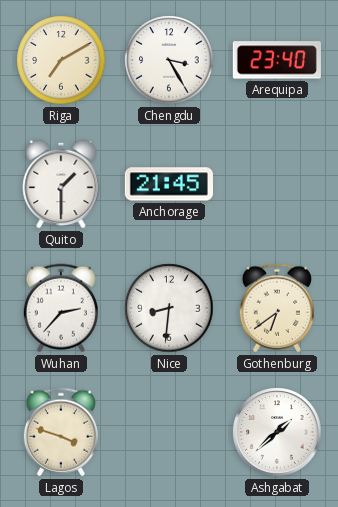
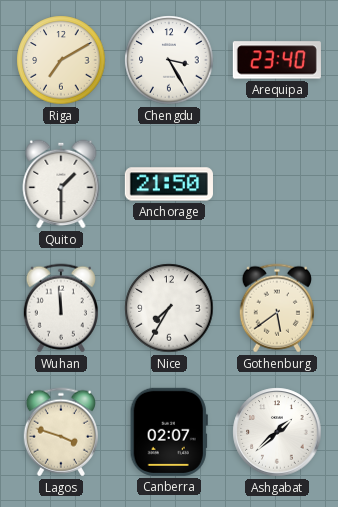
Anchorage: 21:45 -> 21:50 (169, 184)
Wuhan: 2:37 -> 11:59 (61, 308)
Nice: 8:31 -> 7:35 (169, 308)
Gothenburg: 6:39 -> 5:39 (277, 308)
Canberra: none -> 02:07 (169, 432)
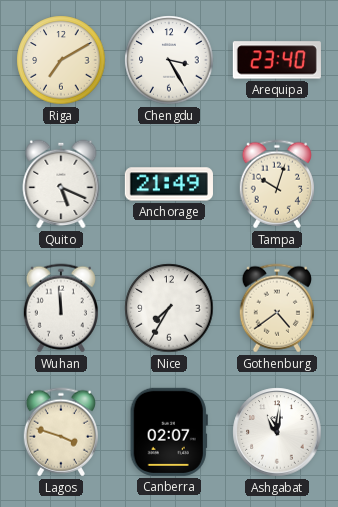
Quito: 1:30 -> 5:19 (61, 184)
Anchorage: 21:50 -> 21:49 (169, 184)
Tampa: none -> 10:03 (277, 184)
Gothenburg: 5:39 -> 4:39 (277, 308)
Ashgabat: 1:38 -> 11:01 (277, 432)
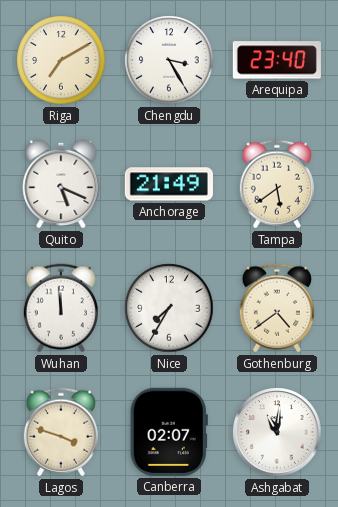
Tampa: 10:03 -> 5:39 (277, 184)
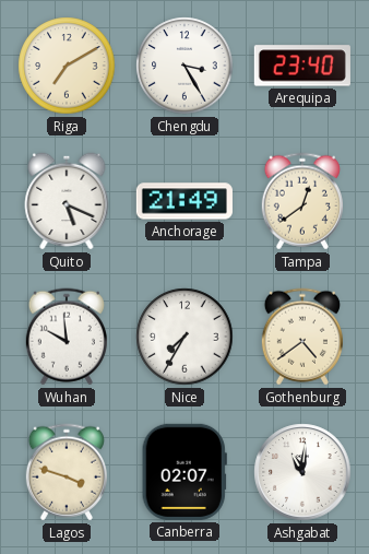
Tampa: 5:39 -> 12:39 (302, 201)
Wuhan: 11:59 -> 9:59 (67, 337)
